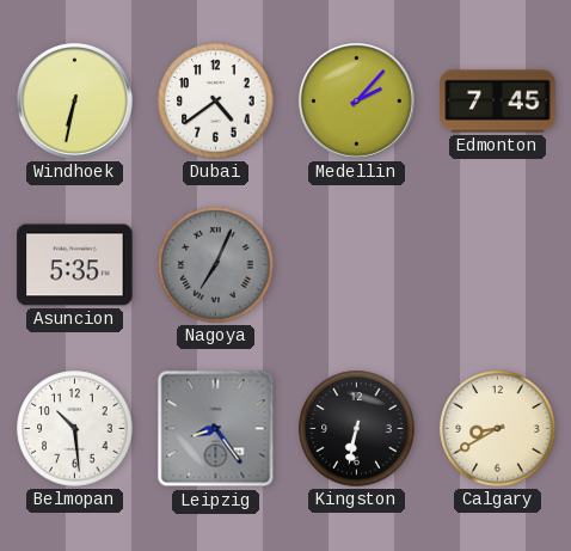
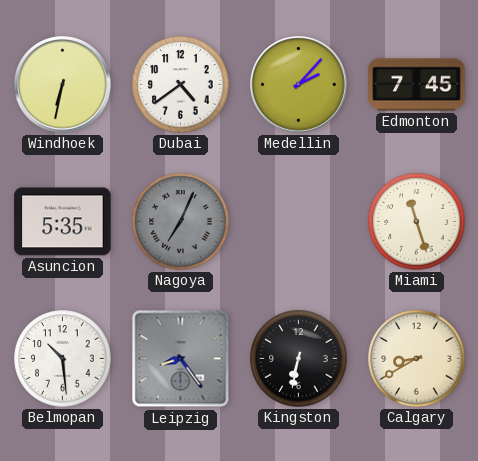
Miami: none -> 11:27 (417, 222)
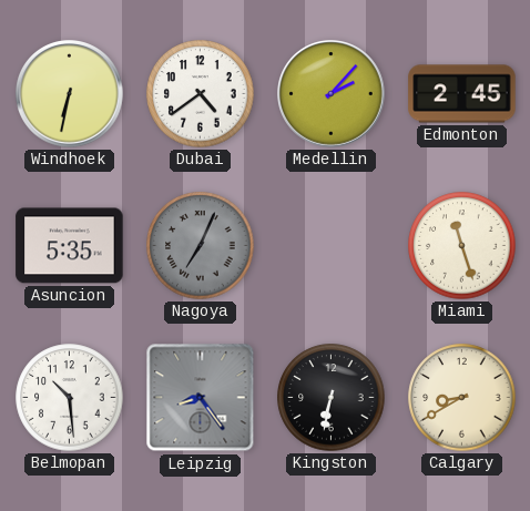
Edmonton: 7:45 -> 2:45 (462, 94)
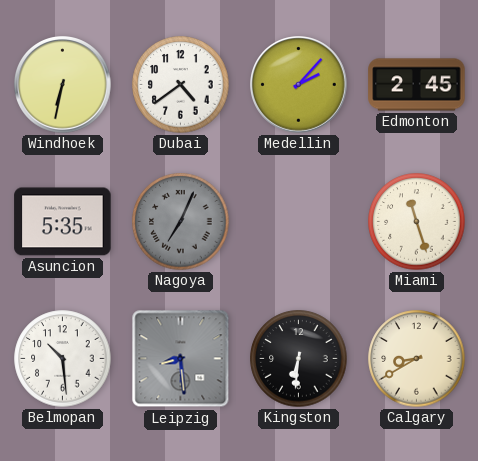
Leipzig: 8:24 -> 8:29 (181, 359)
Kingston: 6:32 -> 6:31 (299, 359)
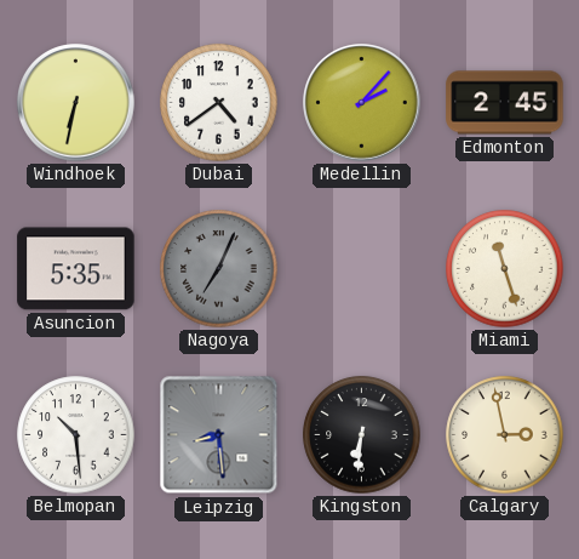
Calgary: 8:40 -> 2:58 (505, 435)
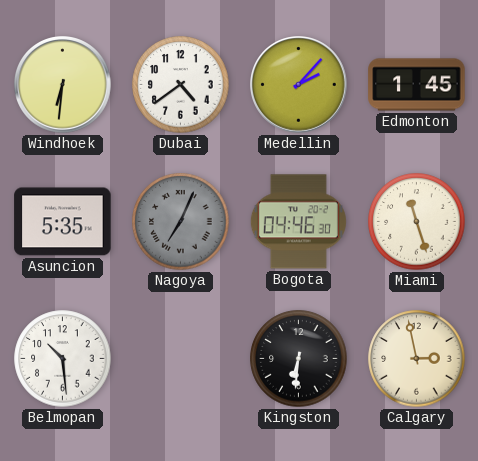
Windhoek: 6:32 -> 6:31 (63, 85)
Edmonton: 2:45 -> 1:45 (417, 85)
Bogota: none -> 04:46 (298, 222)
Leipzig: 8:29 -> none (219, 435)
